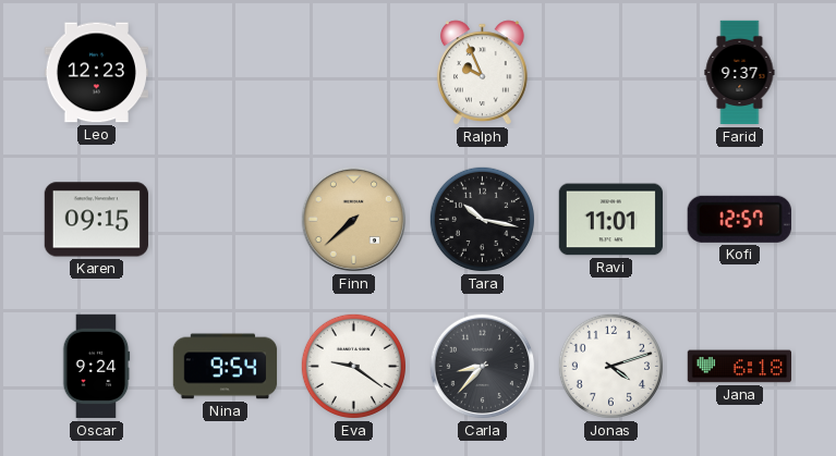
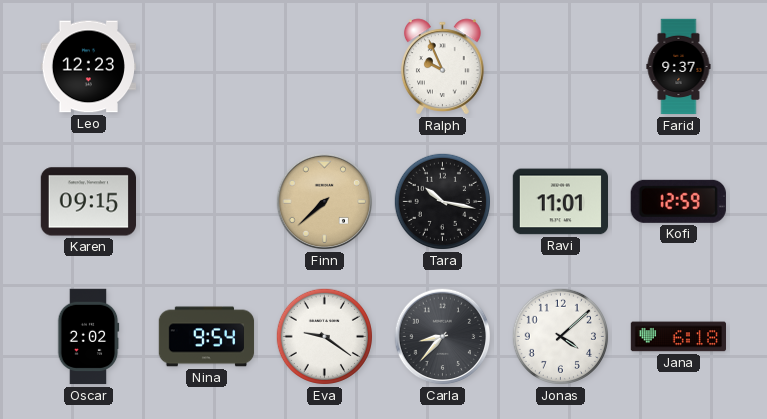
Kofi: 12:57 -> 12:59 (678, 201)
Oscar: 9:24 -> 2:02 (88, 337)
Jonas: 4:12 -> 4:08 (560, 336)
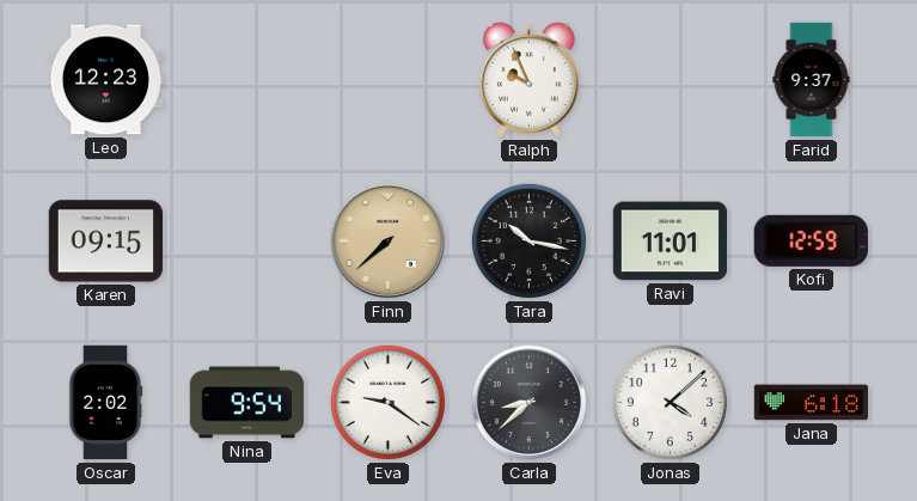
Carla: 8:37 -> 8:38 (530, 403)
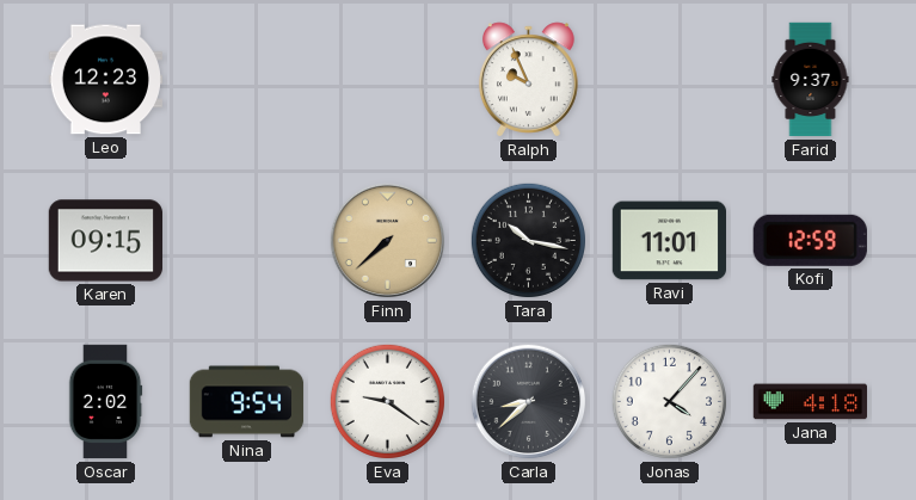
Jonas: 4:08 -> 4:07 (669, 401)
Jana: 6:18 -> 4:18 (810, 402)
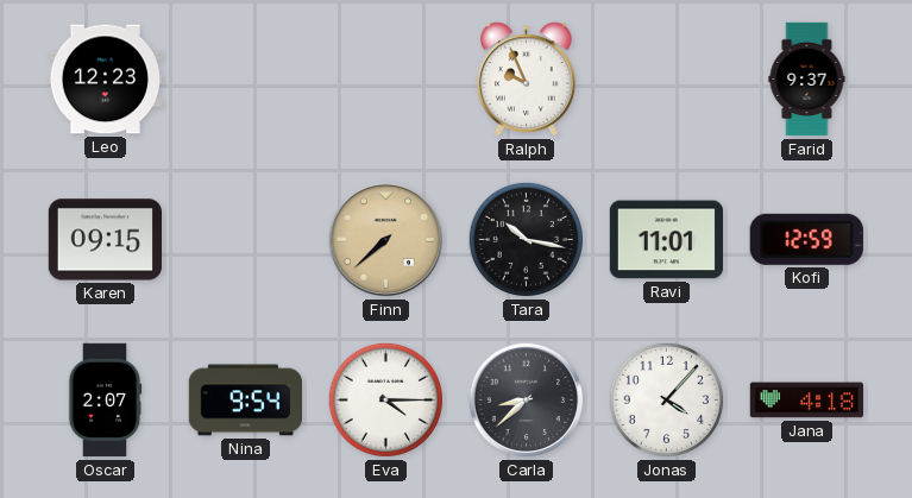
Oscar: 2:02 -> 2:07 (105, 401)
Eva: 9:21 -> 4:15 (385, 399)
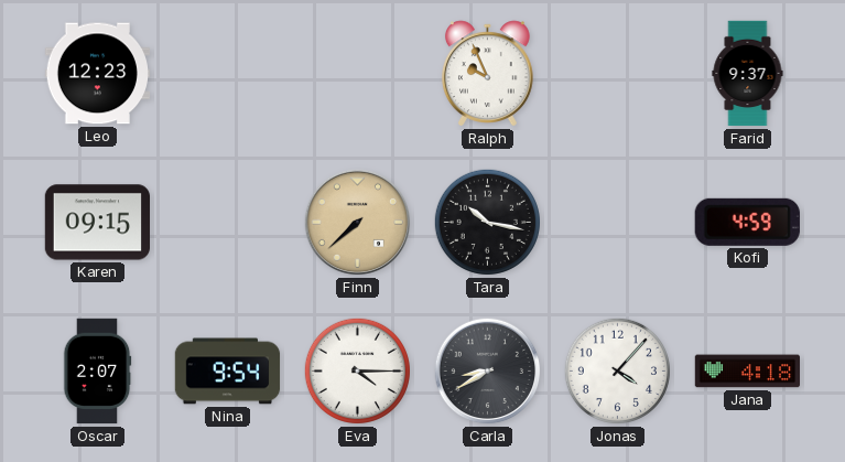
Ravi: 11:01 -> none (667, 240)
Kofi: 12:59 -> 4:59 (747, 222)
Carla: 8:38 -> 8:40 (488, 372)
